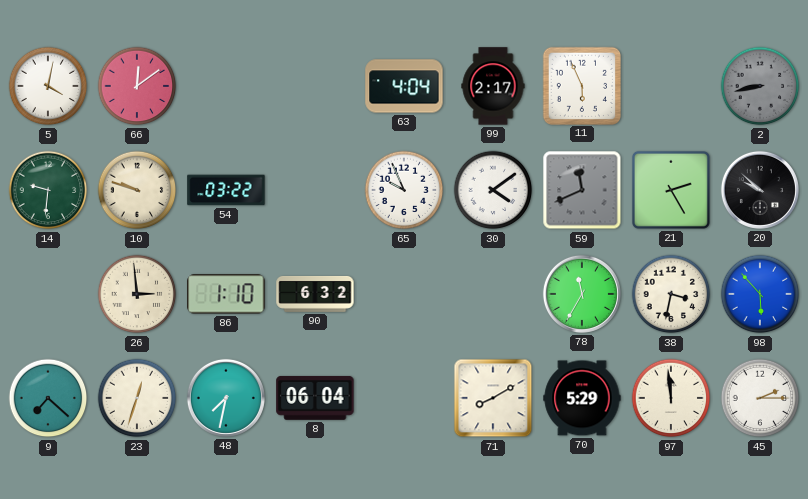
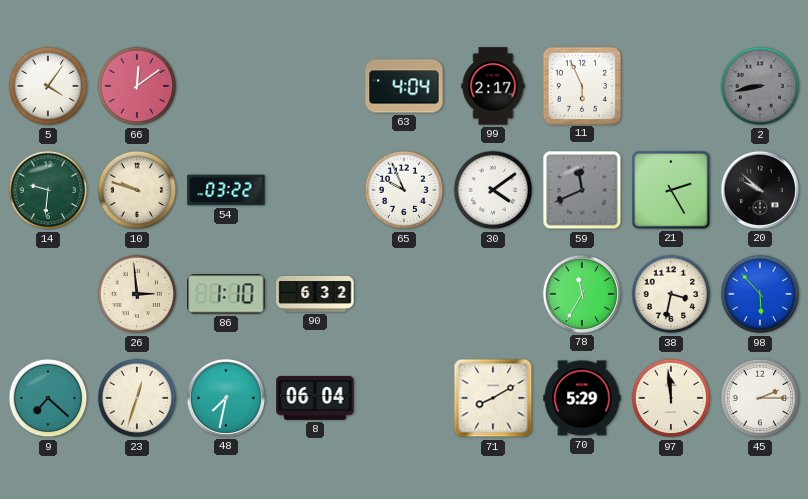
5: 4:02 -> 4:06 (48, 86)
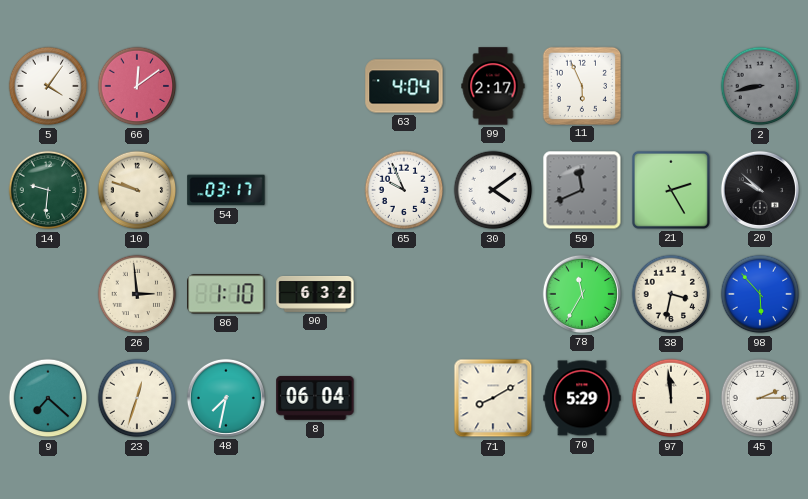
54: 03:22 -> 03:17 (226, 190)
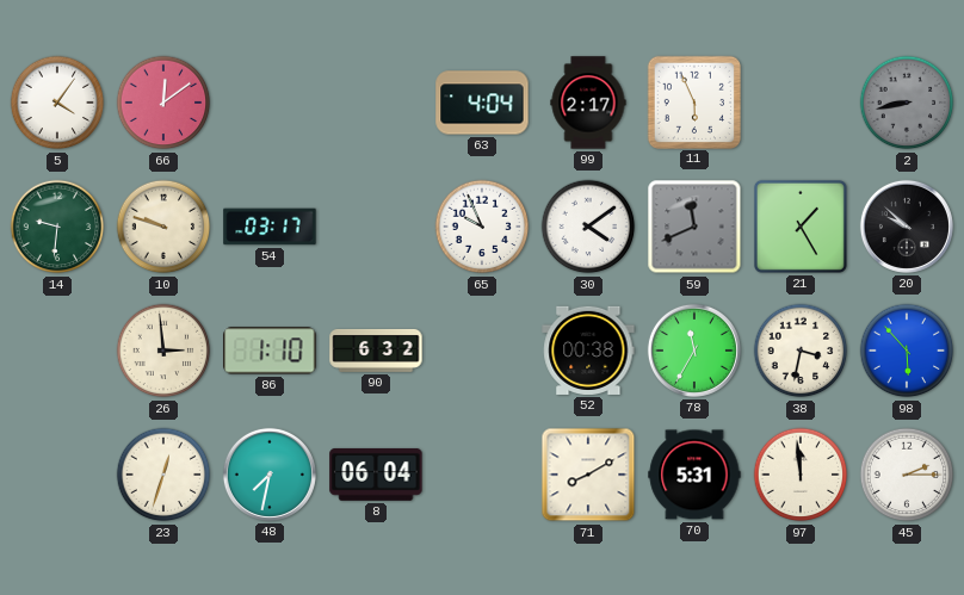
21: 2:25 -> 1:25 (801, 227)
52: none -> 00:38 (588, 351)
9: 7:22 -> none (48, 398)
70: 5:29 -> 5:31 (694, 475)
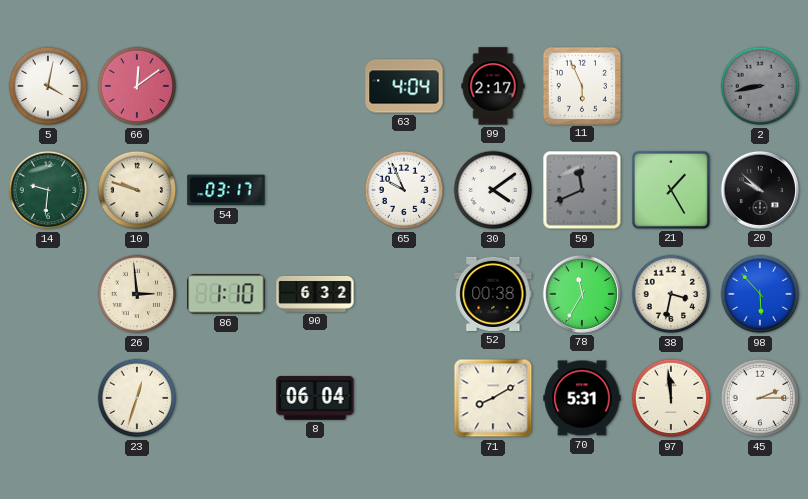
5: 4:06 -> 4:02 (48, 86)
48: 7:32 -> none (270, 475)
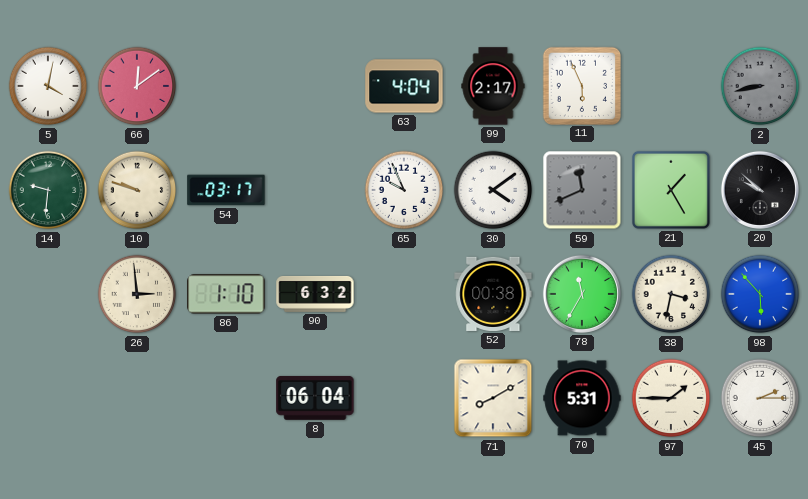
23: 12:33 -> none (137, 398)
97: 11:59 -> 1:45 (671, 398)
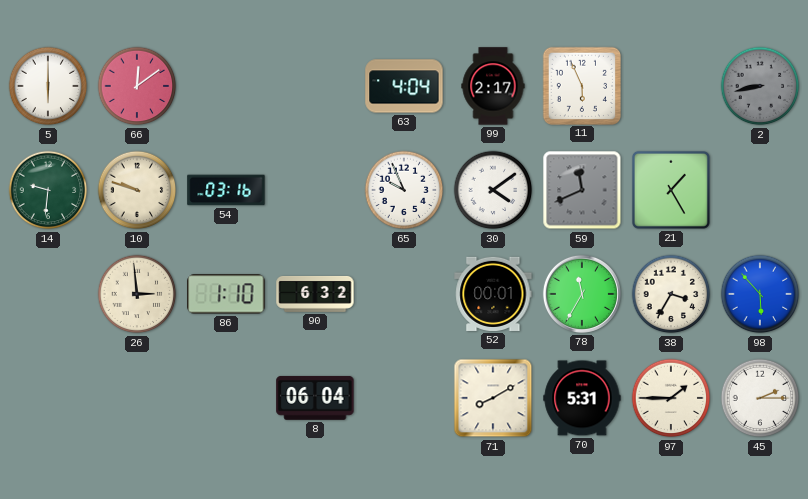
5: 4:02 -> 6:00 (48, 86)
54: 03:17 -> 03:16 (226, 190)
20: 9:52 -> none (760, 190)
52: 00:38 -> 00:01 (493, 294)
38: 3:32 -> 3:35 (671, 294)
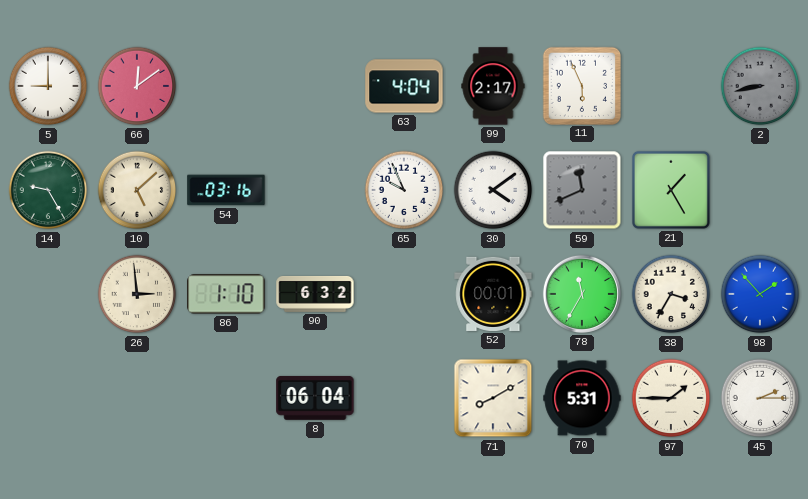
5: 6:00 -> 9:00 (48, 86)
14: 9:31 -> 9:25 (48, 190)
10: 9:48 -> 5:08 (137, 190)
98: 5:53 -> 1:53 (760, 294)
